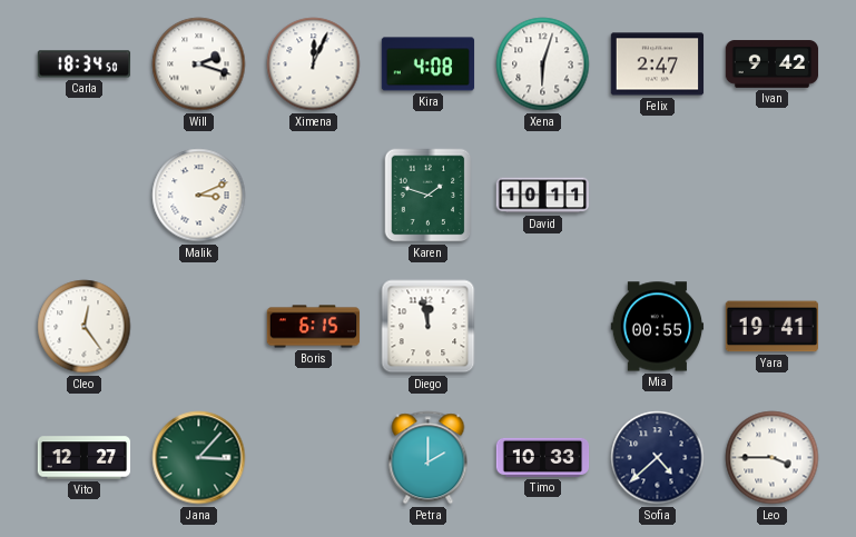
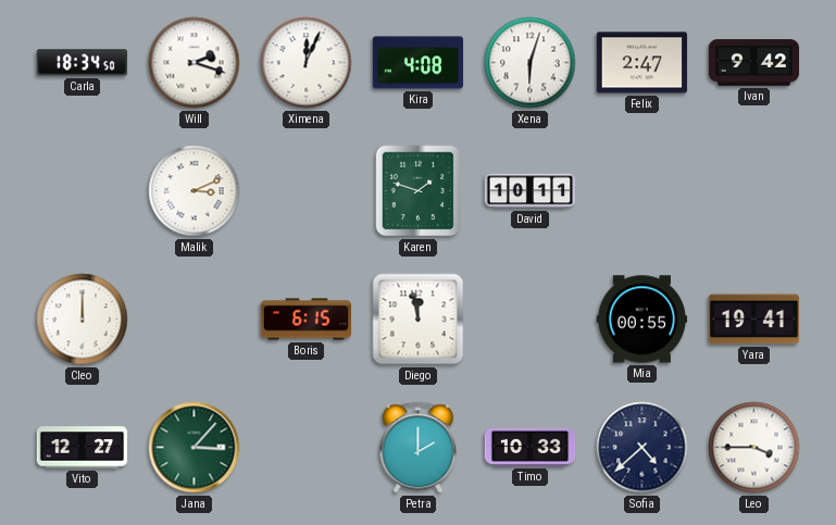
Cleo: 12:24 -> 12:00 (83, 320)
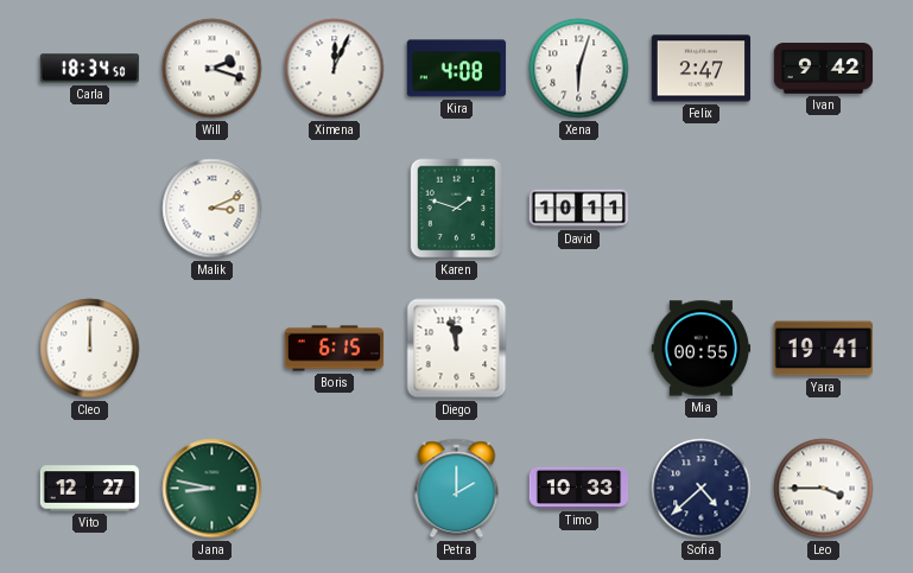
Jana: 3:07 -> 8:47 (213, 489)
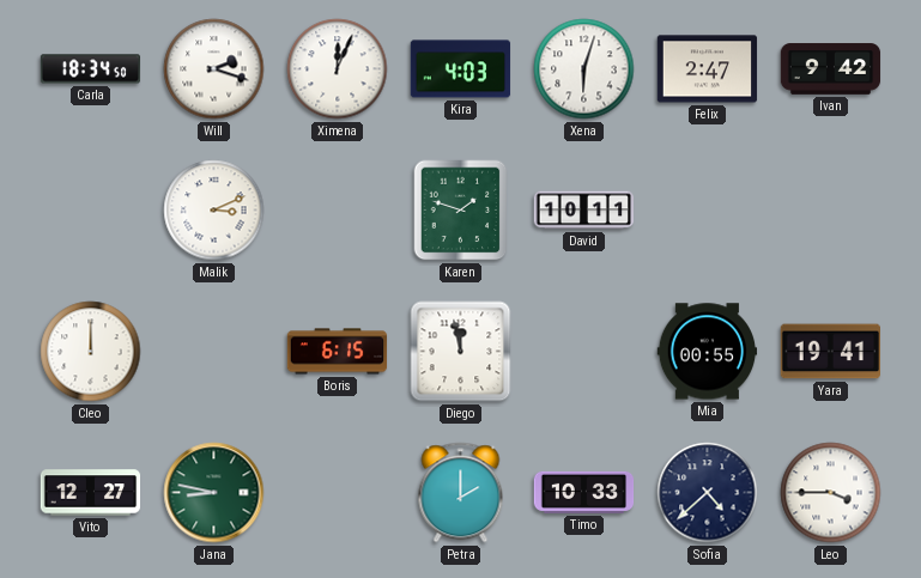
Kira: 4:08 -> 4:03 (461, 69)
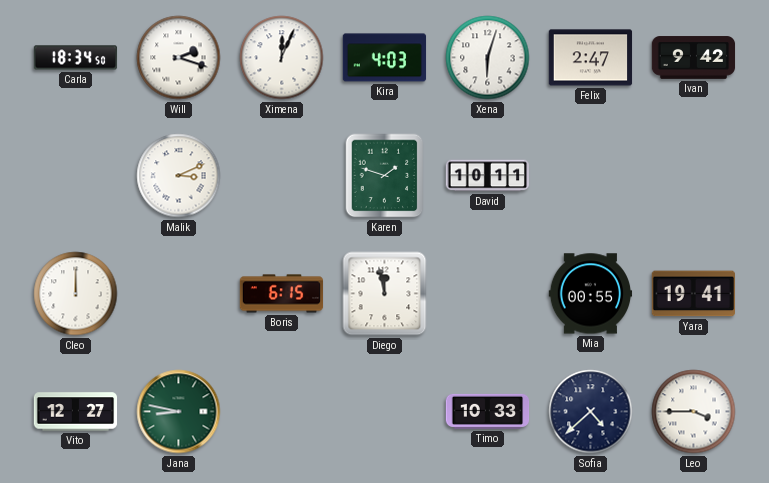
Petra: 2:00 -> none (461, 493)
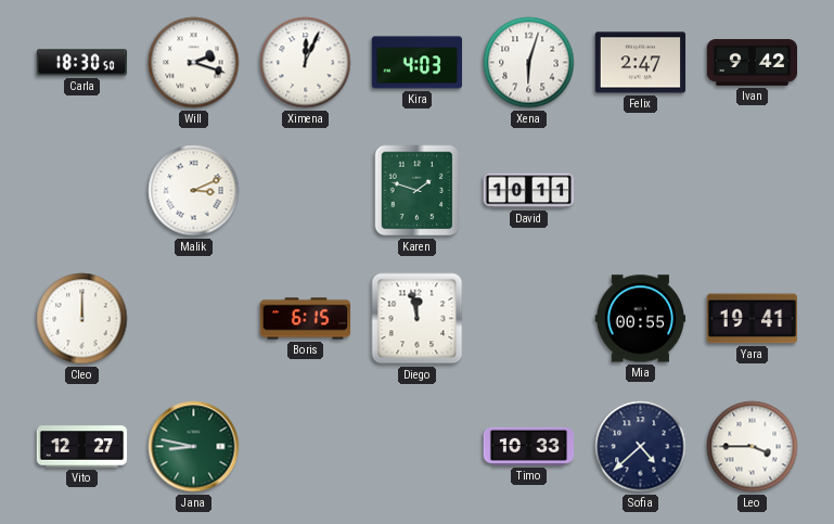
Carla: 18:34 -> 18:30 (82, 63)
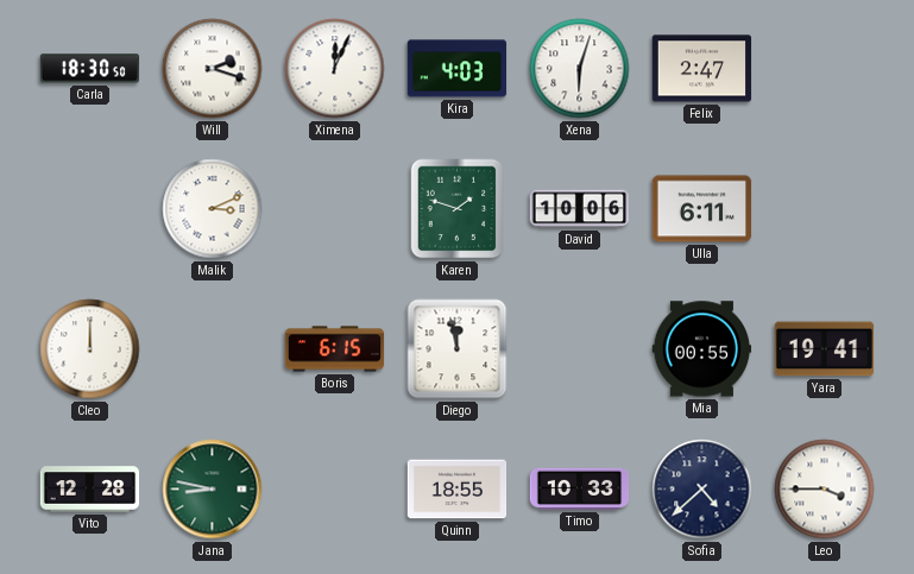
Ivan: 9:42 -> none (753, 63)
David: 10:11 -> 10:06 (580, 209)
Ulla: none -> 6:11 (702, 209)
Vito: 12:27 -> 12:28 (90, 490)
Quinn: none -> 18:55 (458, 490)
